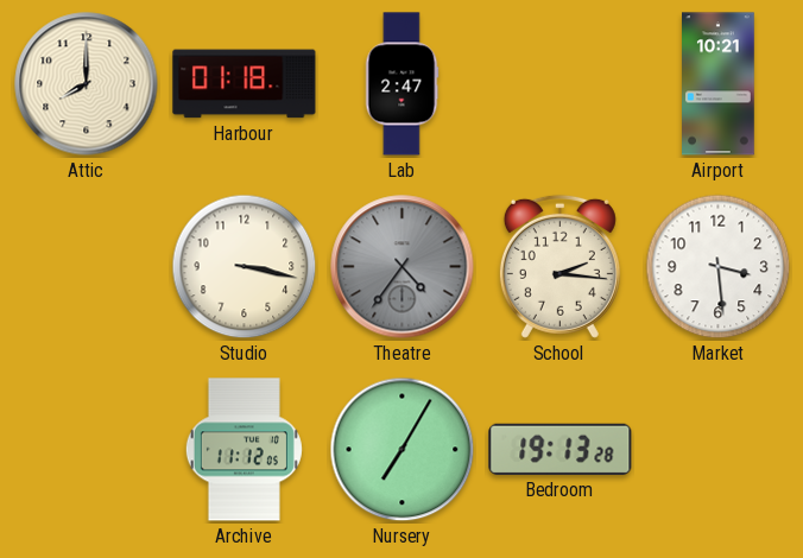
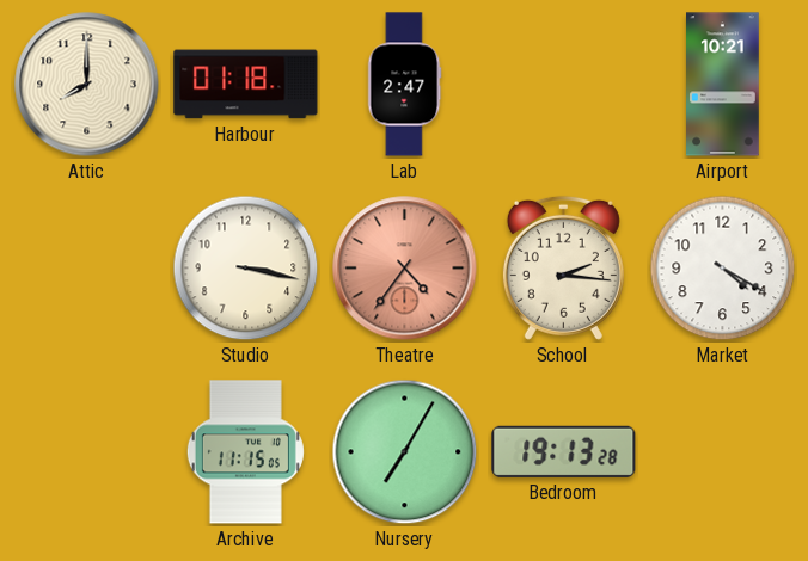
Theatre dial: grey -> salmon (405, 269)
Market: 3:29 -> 4:20 (723, 269)
Archive: 11:12 -> 11:15 (245, 452)
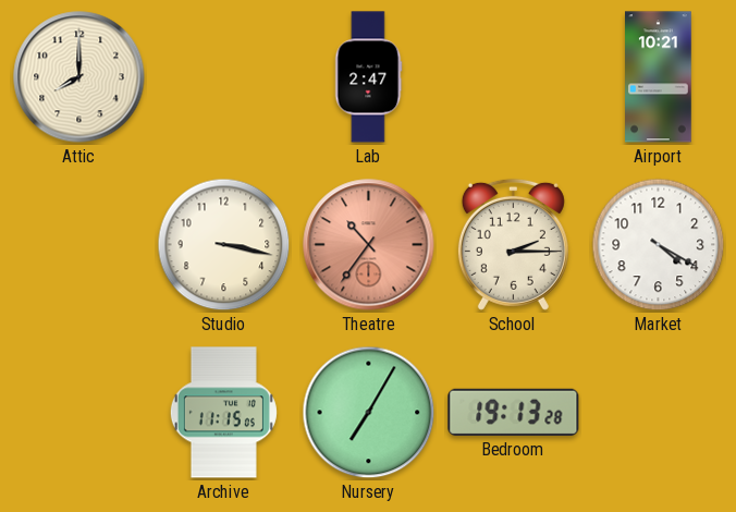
Harbour: 01:18 -> none (246, 85)
Theatre: 4:36 -> 10:36 (369, 245)
School: 2:16 -> 2:15 (513, 244)
